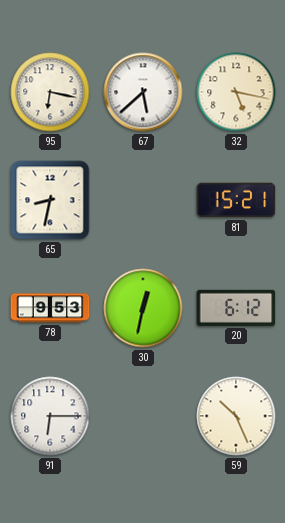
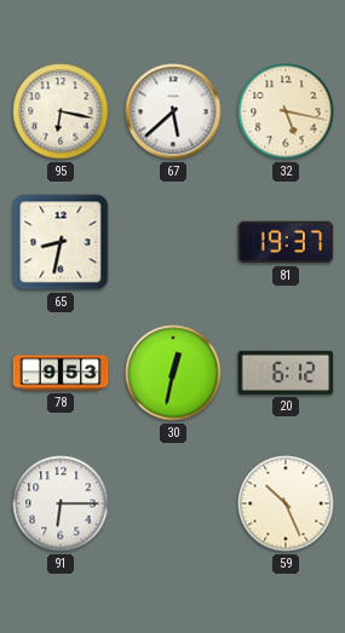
81: 15:21 -> 19:37 (286, 242)
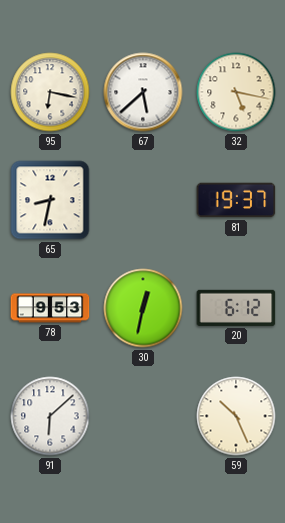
91: 6:15 -> 6:08 (50, 416)
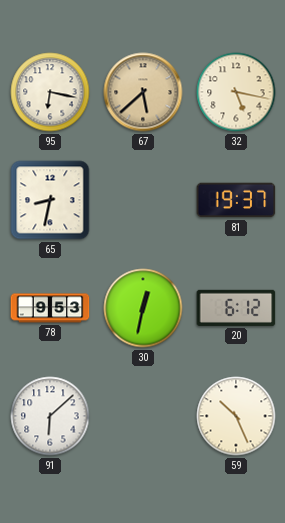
67 dial: white -> champagne (143, 92)
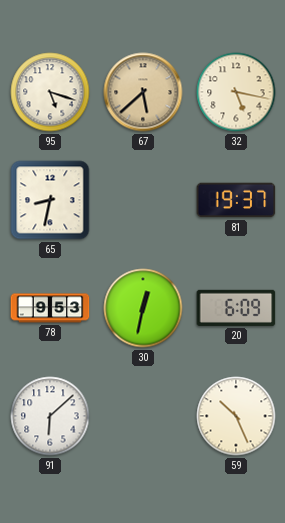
95: 6:17 -> 5:18 (50, 92)
20: 6:12 -> 6:09 (236, 308)
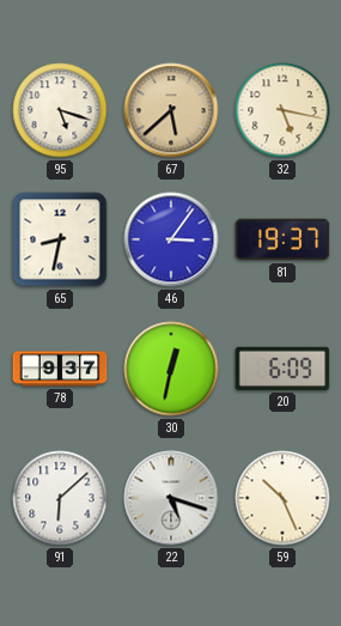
46: none -> 3:06 (171, 239)
78: 9:53 -> 9:37 (60, 369)
22: none -> 5:18 (171, 498)
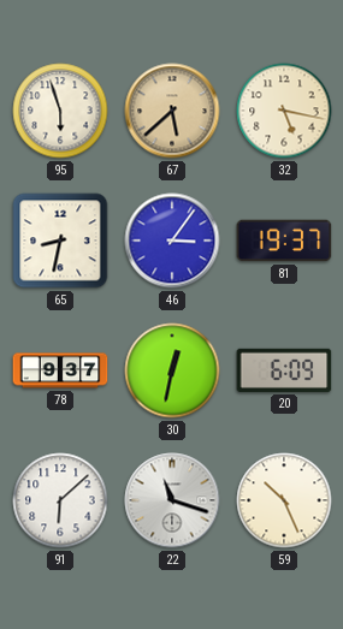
95: 5:18 -> 5:57 (60, 111)
22: 5:18 -> 11:18 (172, 500)
